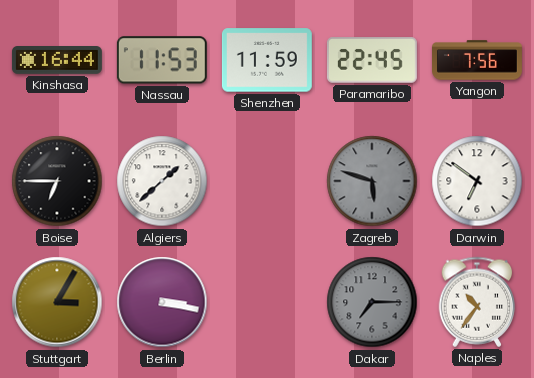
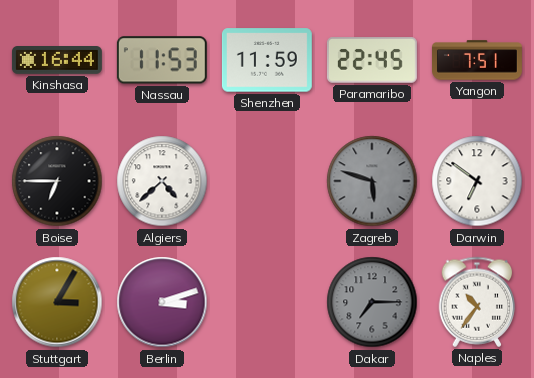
Yangon: 7:56 -> 7:51 (478, 60)
Algiers: 1:38 -> 4:38 (162, 181)
Berlin: 3:17 -> 3:12 (162, 302)
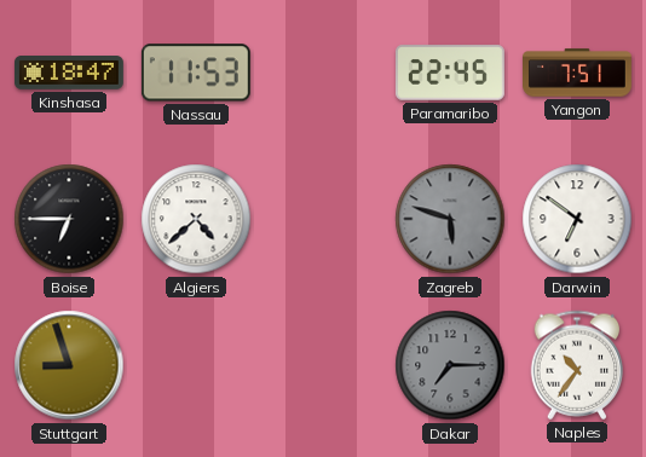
Kinshasa: 16:44 -> 18:47 (69, 74)
Shenzhen: 11:59 -> none (267, 60)
Stuttgart: 3:05 -> 8:57 (69, 365)
Berlin: 3:12 -> none (162, 302)
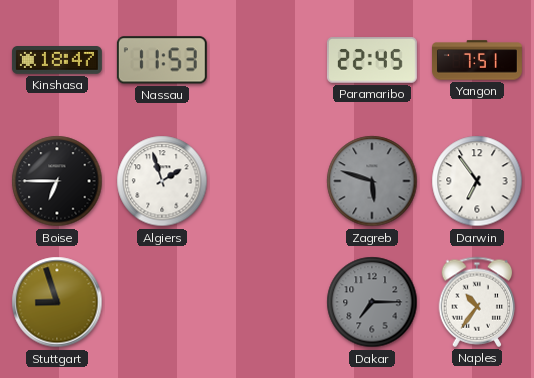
Algiers: 4:38 -> 1:57 (162, 181)
Darwin: 6:51 -> 6:54 (477, 181)
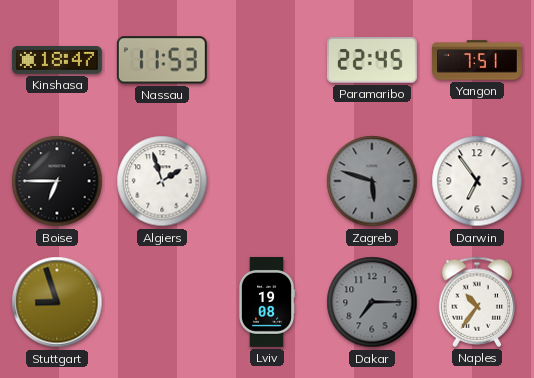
Lviv: none -> 19:08 (267, 302)
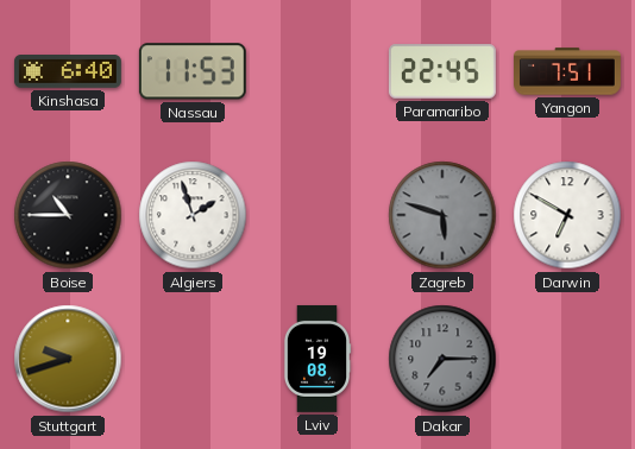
Kinshasa: 18:47 -> 6:40 (68, 72)
Boise: 6:45 -> 10:45 (68, 215)
Darwin: 6:54 -> 6:50 (567, 215)
Stuttgart: 8:57 -> 9:42 (68, 359)
Naples: 10:36 -> none (477, 302)
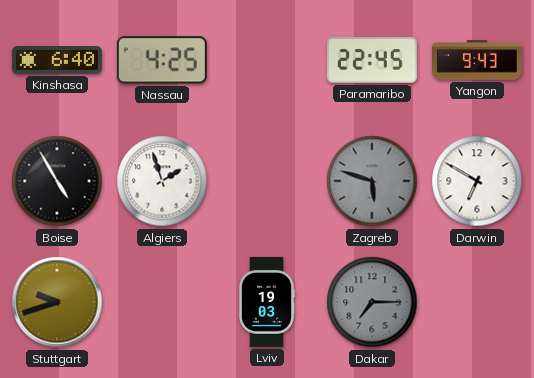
Nassau: 11:53 -> 4:25 (162, 60)
Yangon: 7:51 -> 9:43 (478, 60)
Boise: 10:45 -> 4:55 (57, 181)
Lviv: 19:08 -> 19:03 (267, 302)
